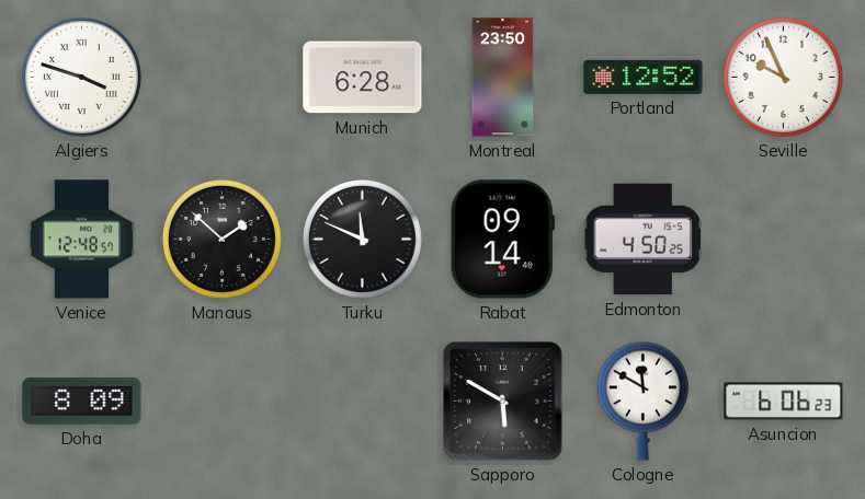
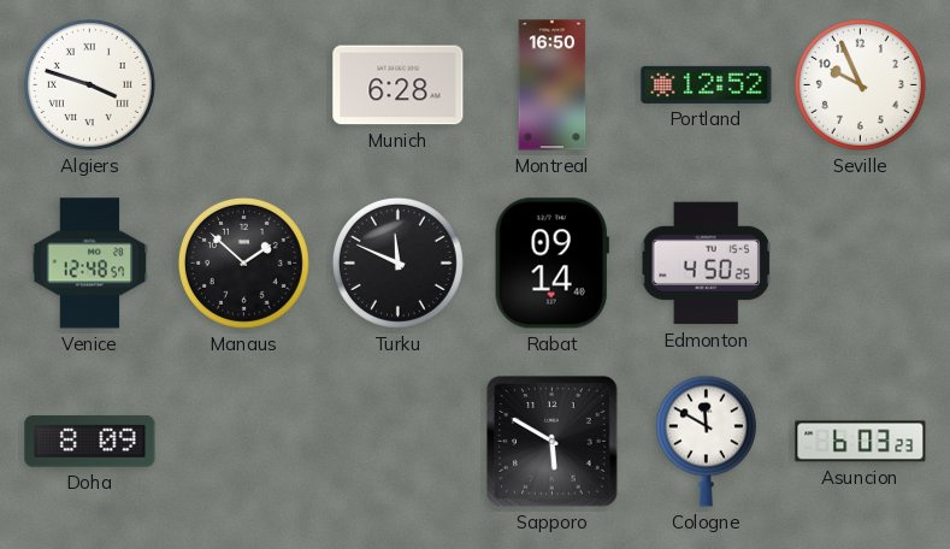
Montreal: 23:50 -> 16:50 (553, 85)
Asuncion: 6:06 -> 6:03 (861, 442)
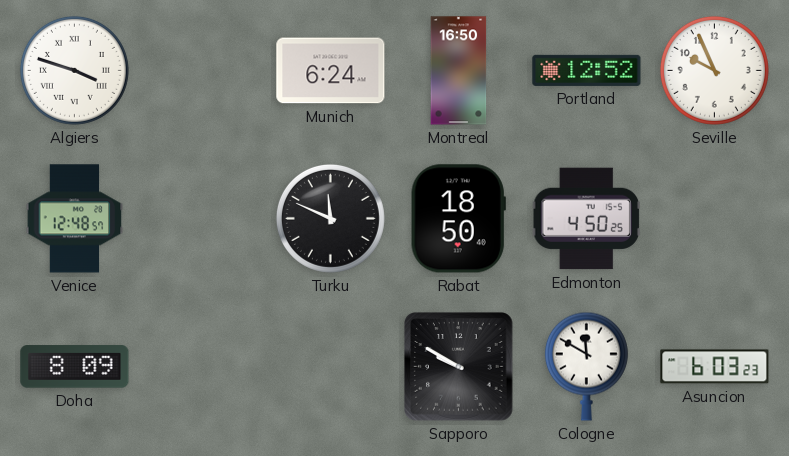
Munich: 6:28 -> 6:24 (331, 71)
Manaus: 1:52 -> none (243, 262)
Rabat: 09:14 -> 18:50 (458, 219)
Sapporo: 5:50 -> 9:50 (459, 367)
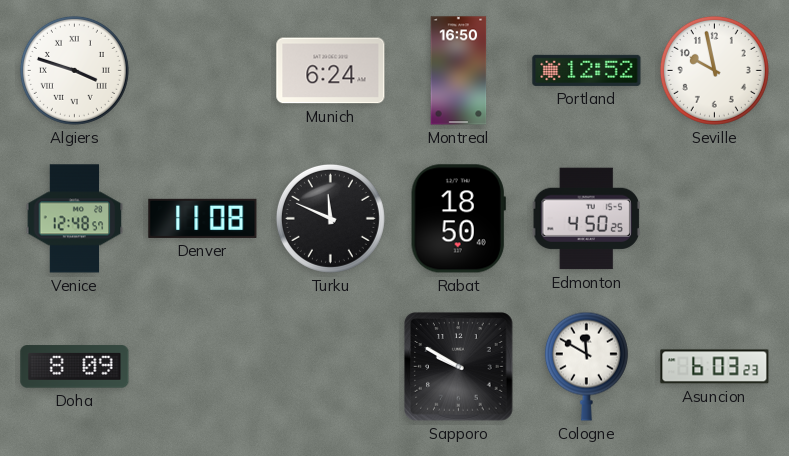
Seville: 9:56 -> 9:58 (714, 70)
Denver: none -> 11:08 (203, 218)
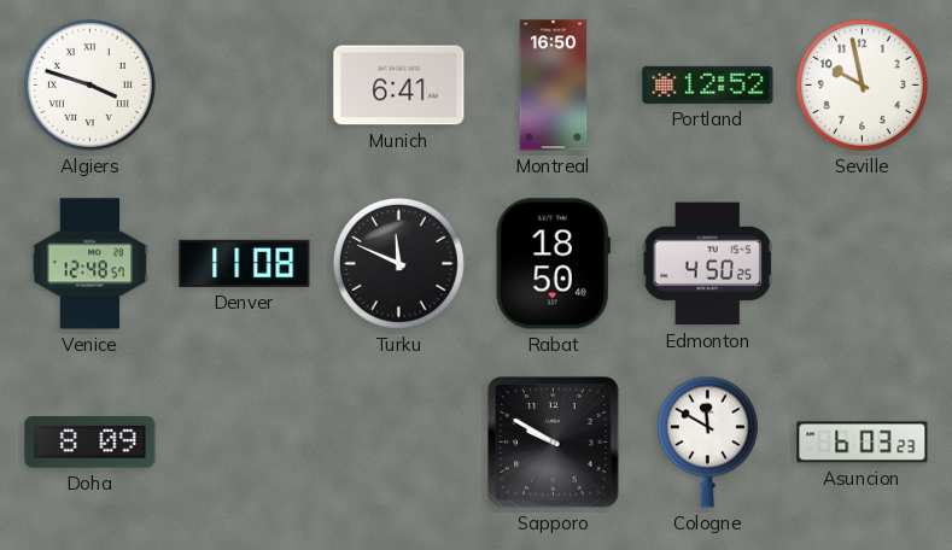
Munich: 6:24 -> 6:41 (399, 86)
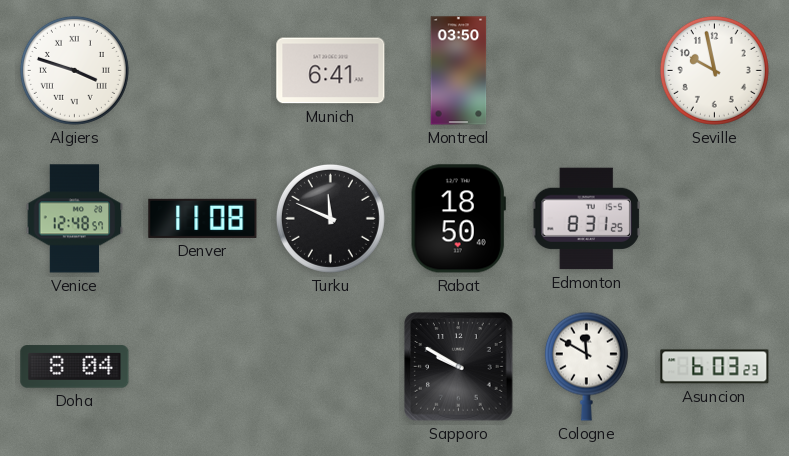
Montreal: 16:50 -> 03:50 (459, 71)
Portland: 12:52 -> none (708, 84)
Edmonton: 4:50 -> 8:31 (586, 219)
Doha: 8:09 -> 8:04 (75, 367)
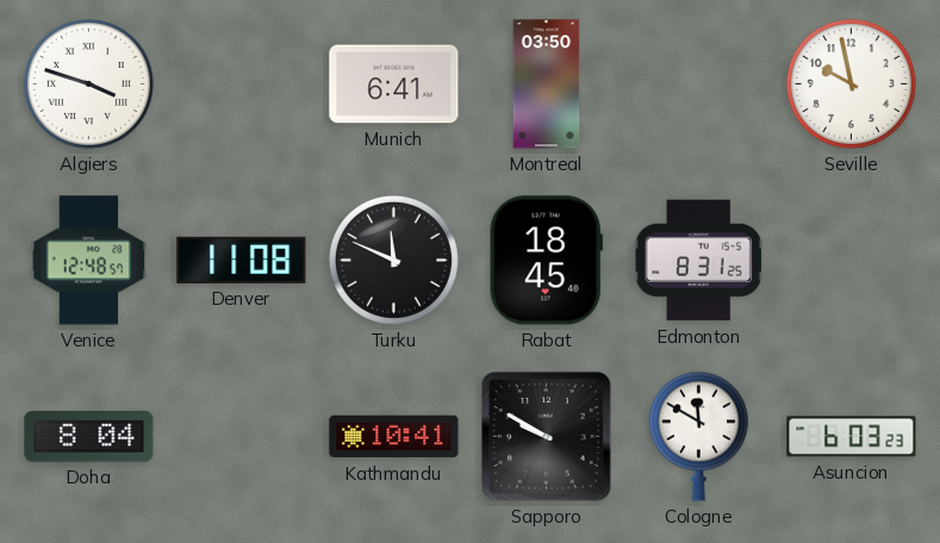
Rabat: 18:50 -> 18:45 (546, 261)
Kathmandu: none -> 10:41 (394, 437)
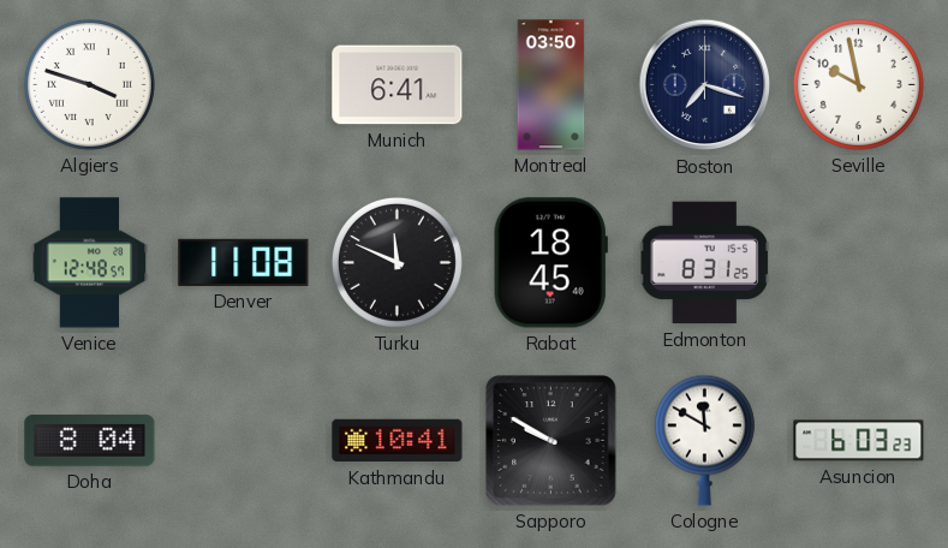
Boston: none -> 7:18 (705, 85)
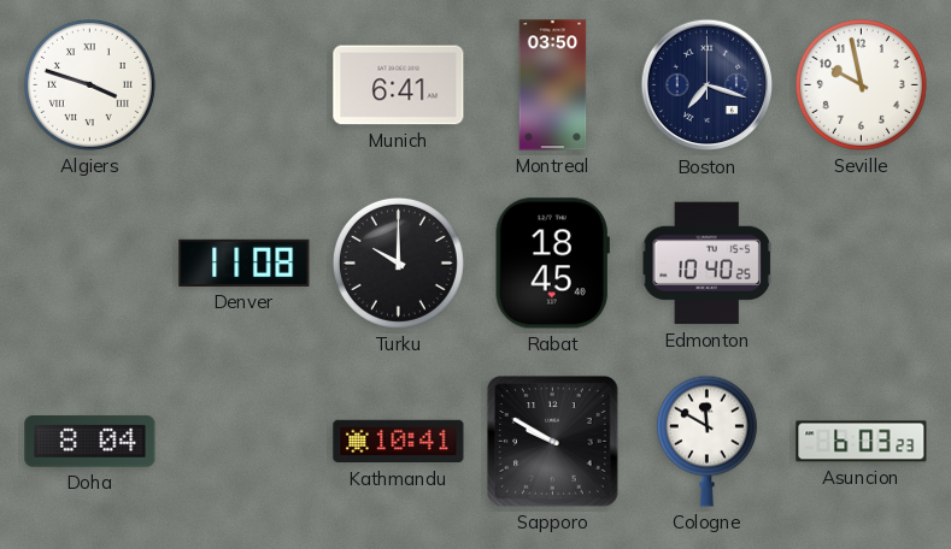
Venice: 12:48 -> none (90, 263)
Turku: 11:49 -> 10:00 (398, 262)
Edmonton: 8:31 -> 10:40 (706, 264)
